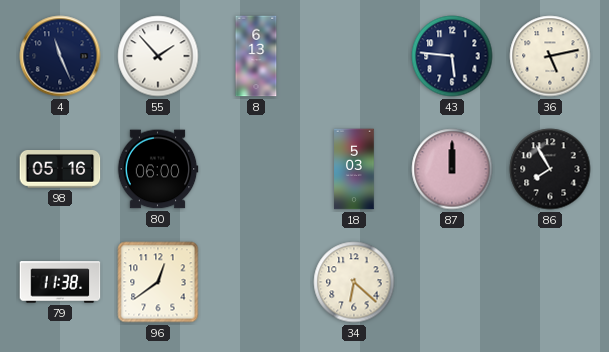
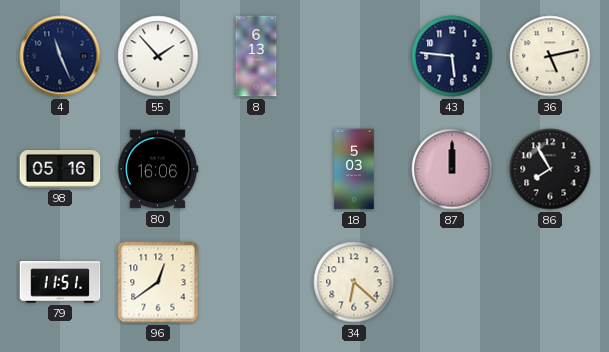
80: 06:00 -> 16:06 (158, 169)
79: 11:38 -> 11:51 (60, 282)
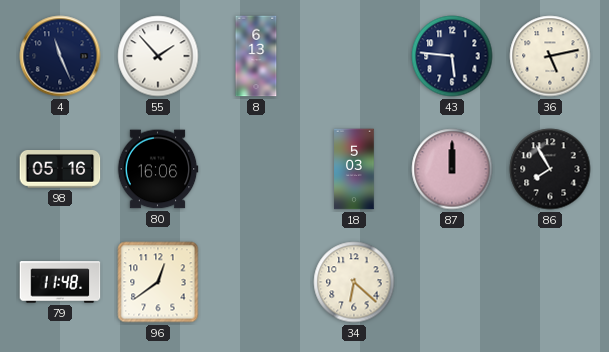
79: 11:51 -> 11:48 (60, 282)
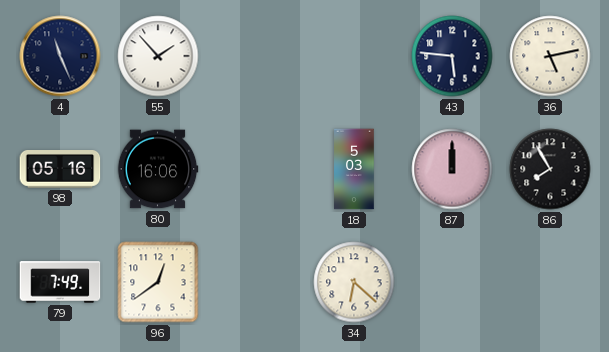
8: 6:13 -> none (256, 56)
79: 11:48 -> 7:49 (60, 282)
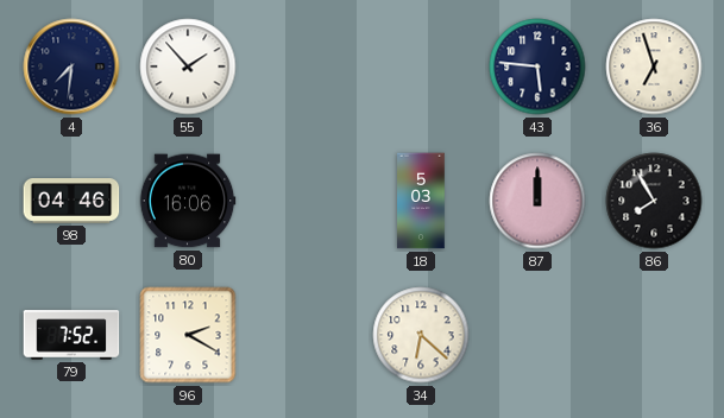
4: 11:26 -> 7:31 (71, 66)
36: 5:13 -> 6:57 (654, 66)
98: 05:16 -> 04:46 (71, 202)
79: 7:49 -> 7:52 (71, 335)
96: 12:39 -> 2:20 (188, 335)
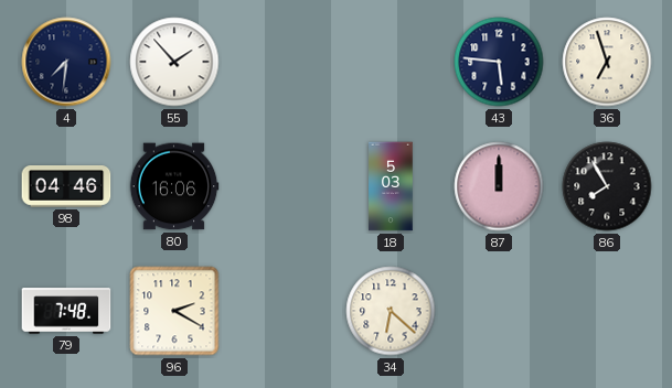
79: 7:52 -> 7:48 (66, 311)
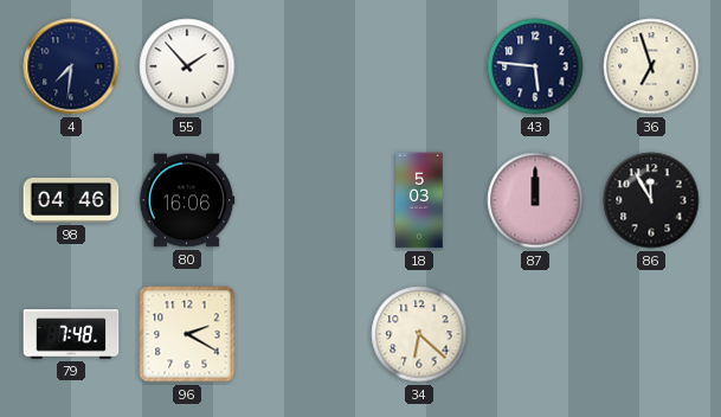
86: 7:55 -> 11:55 (651, 200)
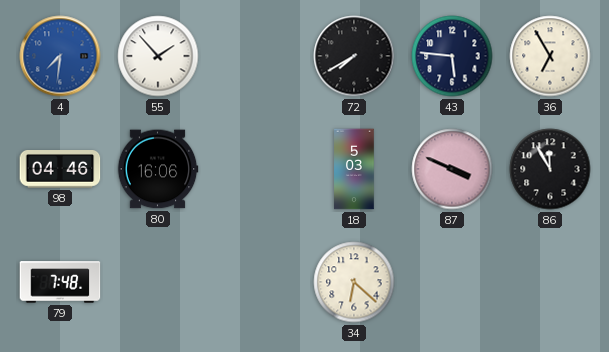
4 dial: navy -> blue (60, 56)
72: none -> 7:40 (354, 56)
36: 6:57 -> 6:55 (550, 56)
87: 12:00 -> 3:49 (452, 169)
96: 2:20 -> none (187, 334)
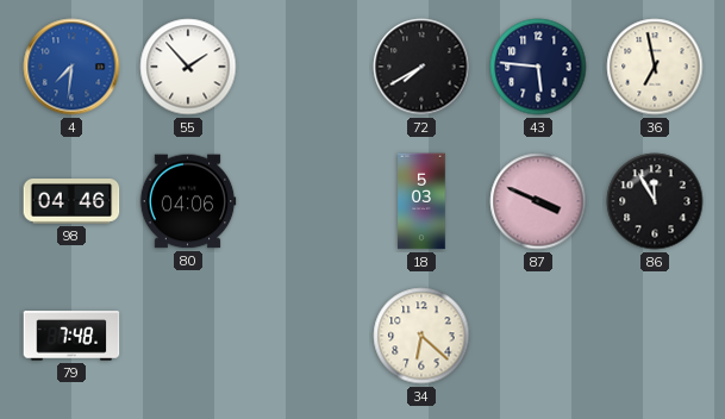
36: 6:55 -> 6:58 (655, 67)
80: 16:06 -> 04:06 (188, 201)
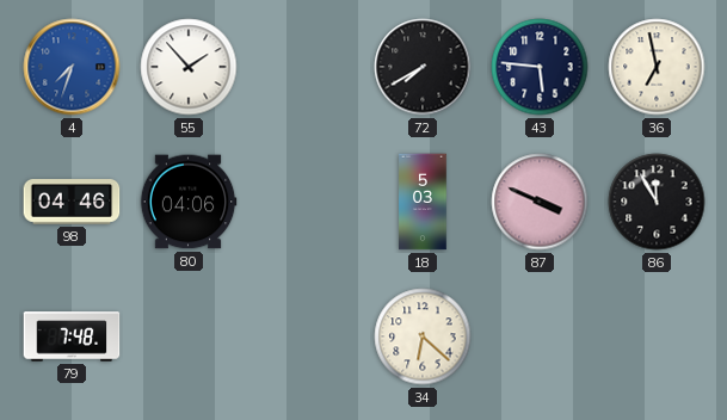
4: 7:31 -> 7:33 (72, 67)
